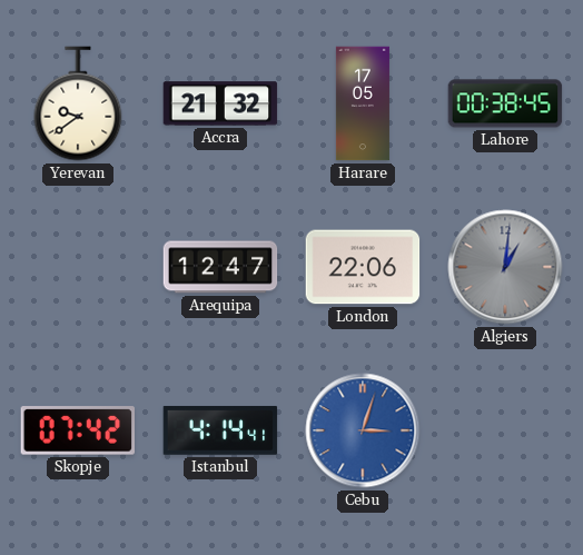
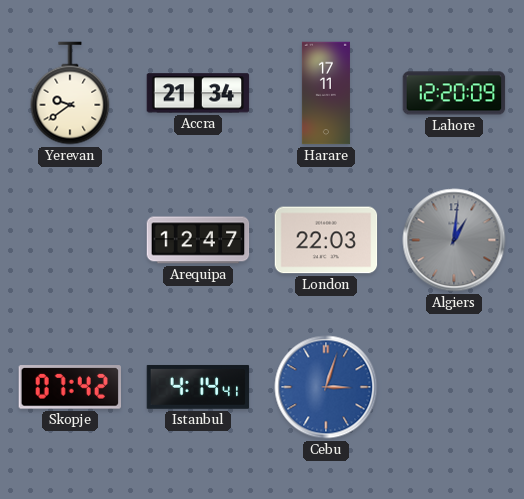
Accra: 21:32 -> 21:34 (198, 93)
Harare: 17:05 -> 17:11 (326, 93)
Lahore: 00:38 -> 12:20 (454, 93)
London: 22:06 -> 22:03 (326, 240)
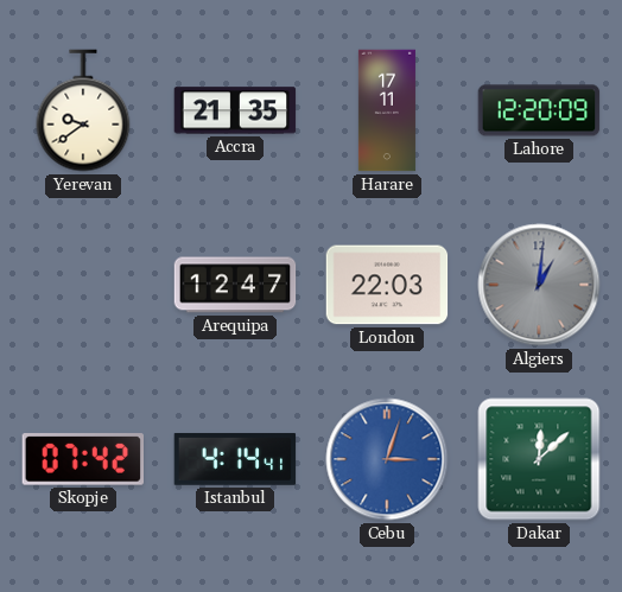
Accra: 21:34 -> 21:35 (235, 110)
Dakar: none -> 12:08 (539, 459)
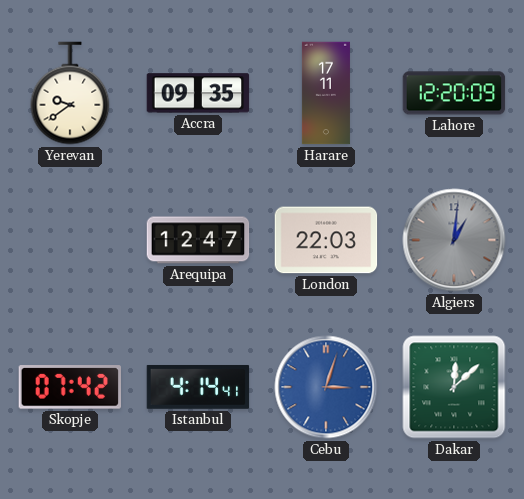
Accra: 21:35 -> 09:35 (198, 93)
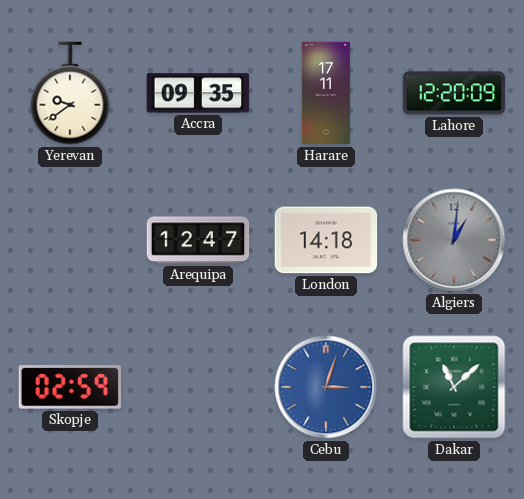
London: 22:03 -> 14:18 (326, 240)
Skopje: 07:42 -> 02:59 (69, 387)
Istanbul: 4:14 -> none (198, 387)
Dakar: 12:08 -> 11:08 (454, 387)
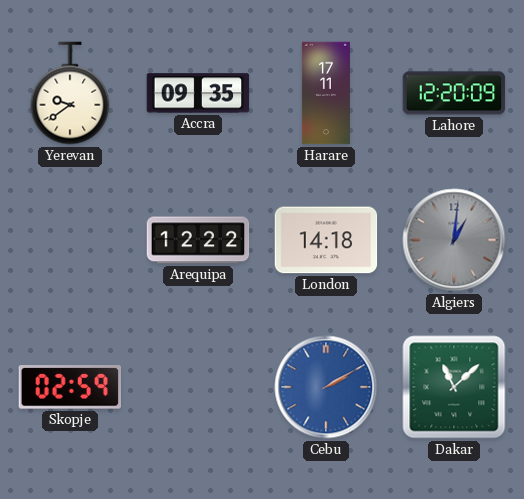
Arequipa: 12:47 -> 12:22 (198, 240)
Cebu: 3:03 -> 2:10 (326, 387)
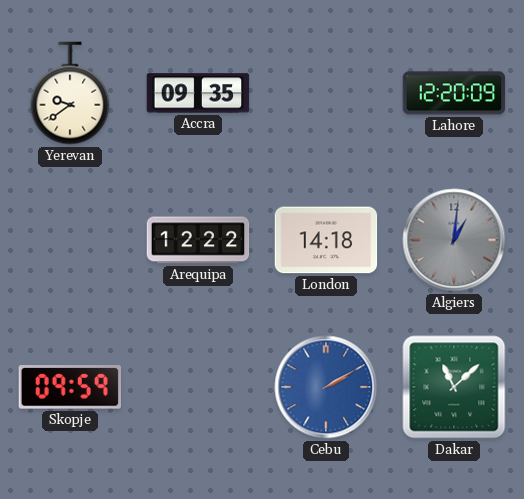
Harare: 17:11 -> none (326, 93)
Skopje: 02:59 -> 09:59 (69, 387)
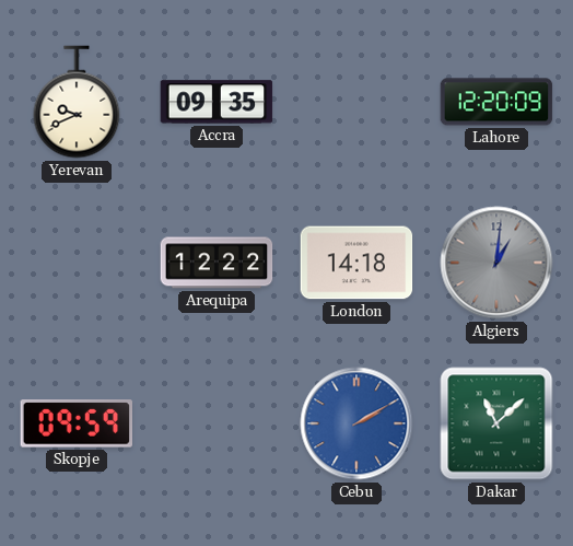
Yerevan: 9:39 -> 9:41 (77, 102)
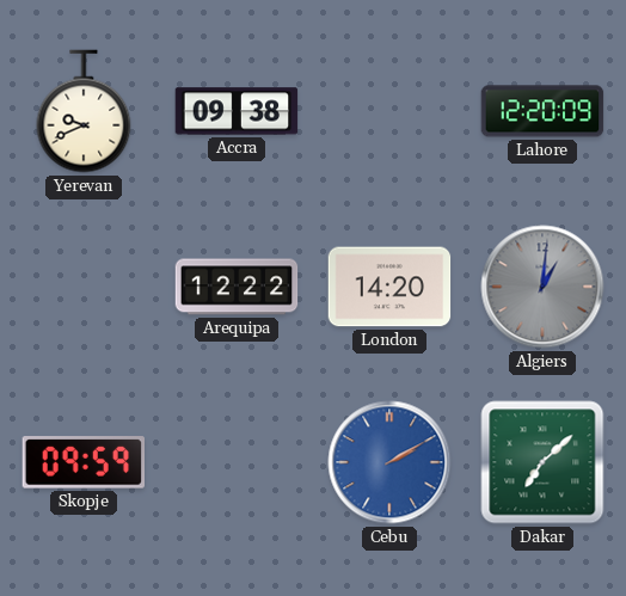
Accra: 09:35 -> 09:38 (237, 111)
London: 14:18 -> 14:20 (389, 287)
Dakar: 11:08 -> 7:08 (542, 462)
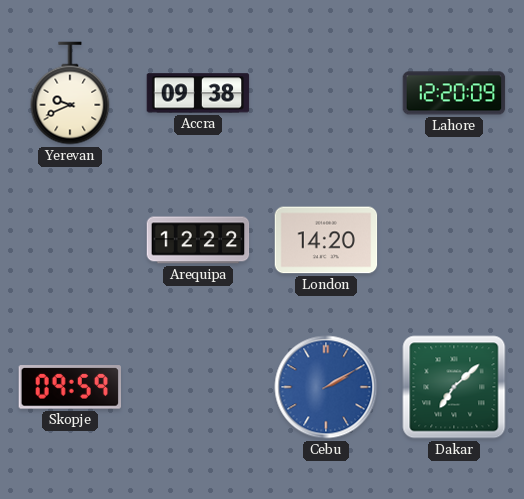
Algiers: 1:01 -> none (542, 287)
